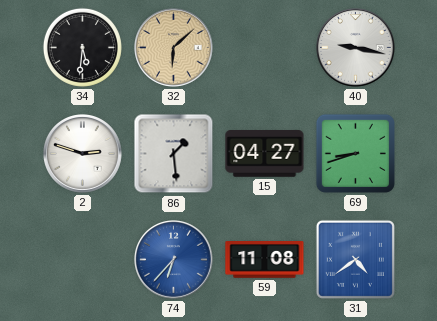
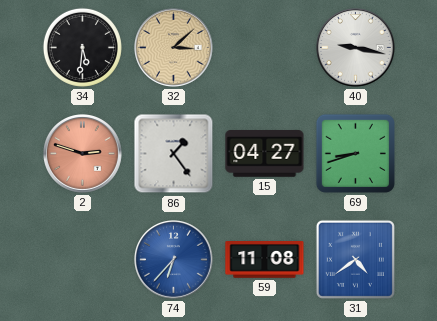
32: 6:08 -> 3:08 (174, 48)
2 dial: white -> salmon (83, 154)
86: 1:29 -> 1:24 (174, 154)
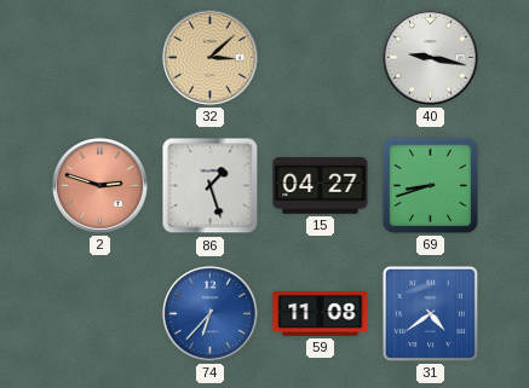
34: 5:31 -> none (82, 47)
86: 1:24 -> 1:27 (211, 186)
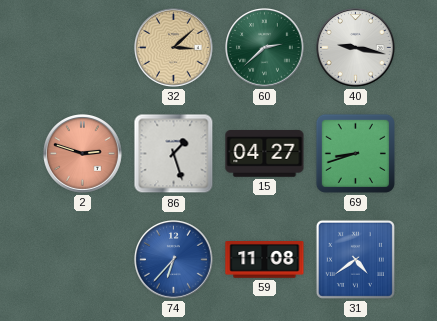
60: none -> 2:38 (265, 48)
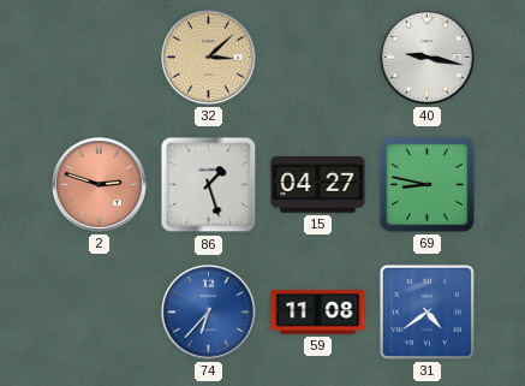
60: 2:38 -> none (265, 48)
69: 8:42 -> 8:47 (426, 184)
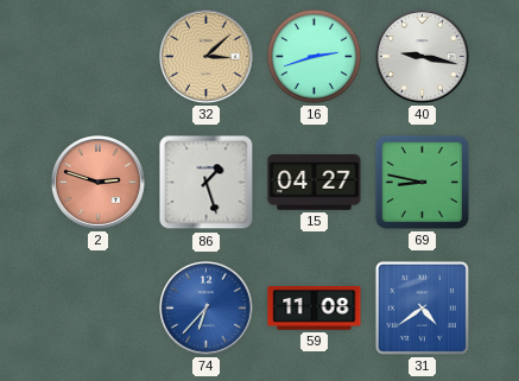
16: none -> 2:42 (314, 56)
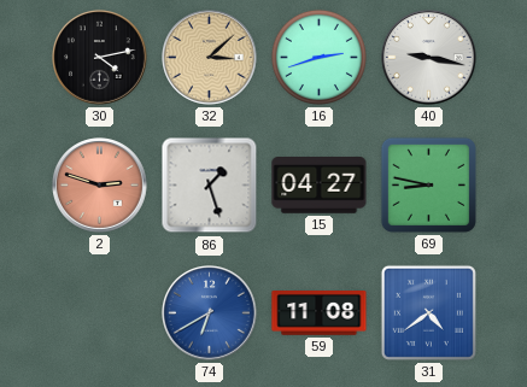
30: none -> 4:13 (100, 58)
74: 6:37 -> 6:40 (210, 313)
